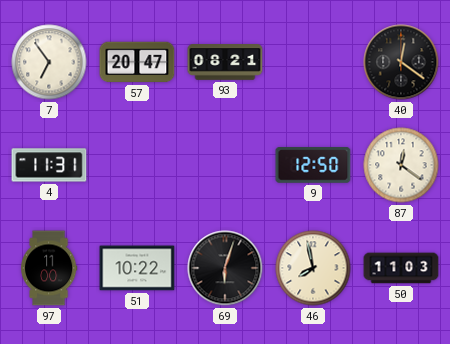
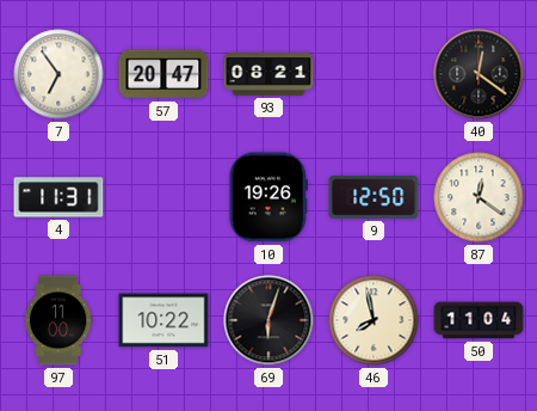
10: none -> 19:26 (267, 197)
50: 11:03 -> 11:04 (479, 320)
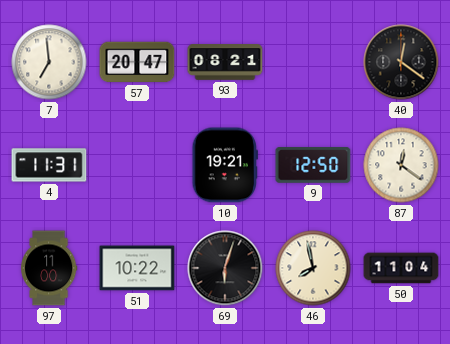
7: 6:54 -> 6:59 (49, 62)
10: 19:26 -> 19:21 (224, 165)
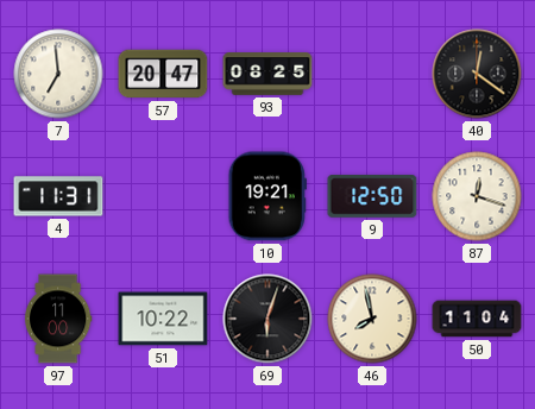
93: 08:21 -> 08:25 (267, 74)
87: 12:21 -> 12:18 (477, 196)
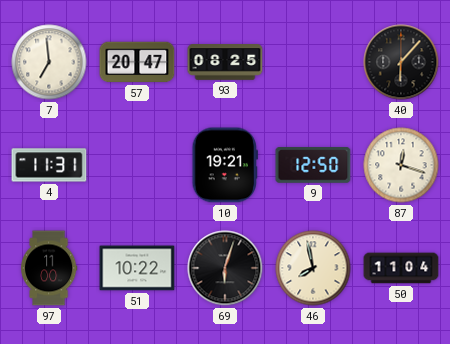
40: 12:21 -> 6:07 (401, 62)
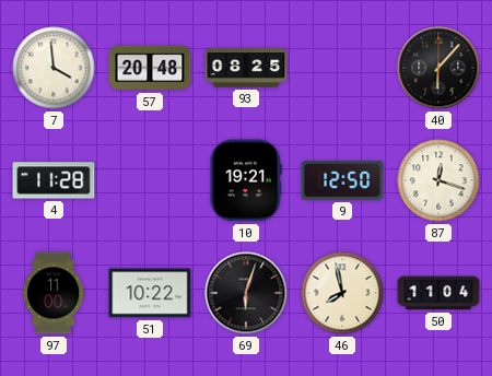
7: 6:59 -> 3:59 (54, 68)
57: 20:47 -> 20:48 (150, 68)
4: 11:31 -> 11:28 (54, 180)
